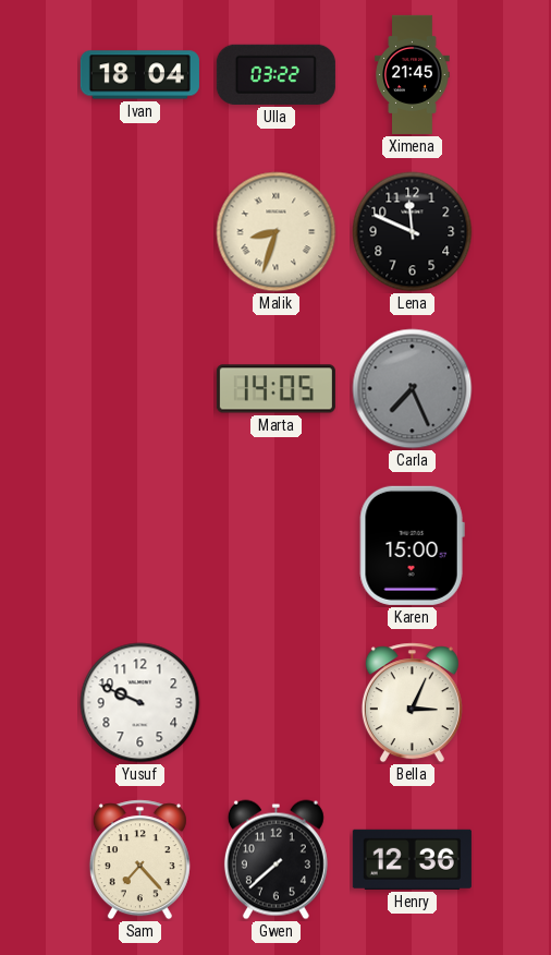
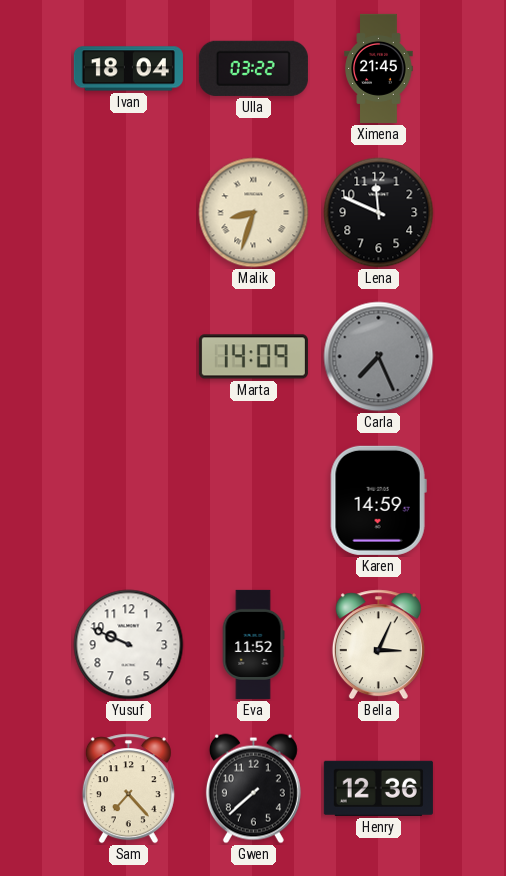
Marta: 14:05 -> 14:09 (253, 357)
Karen: 15:00 -> 14:59 (378, 500)
Eva: none -> 11:52 (253, 644)
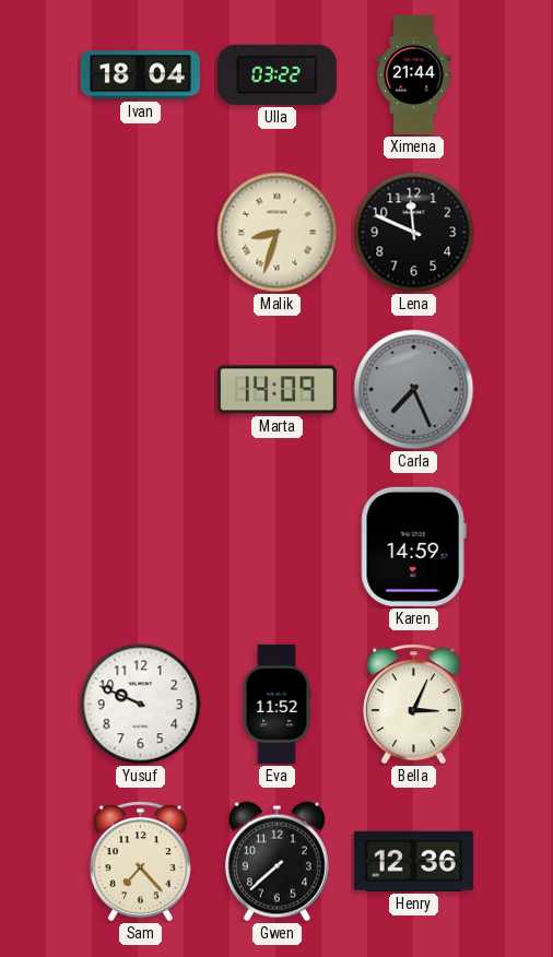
Ximena: 21:45 -> 21:44 (414, 74)
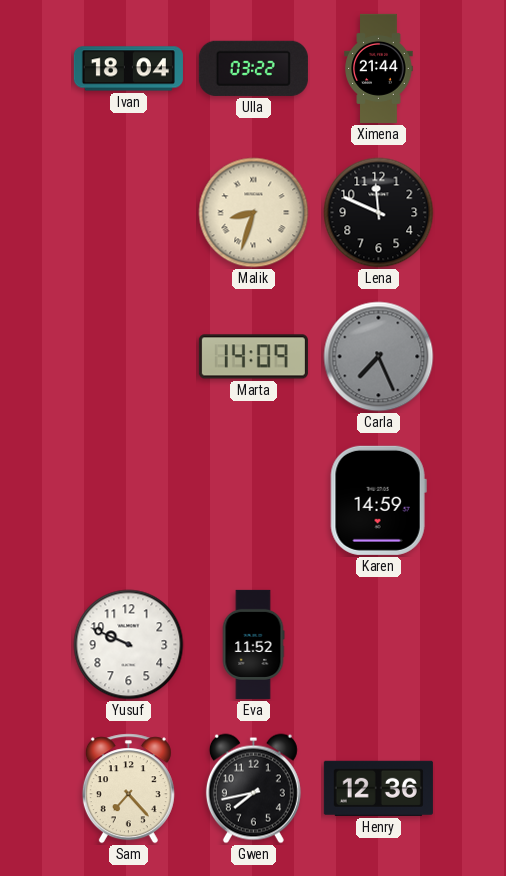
Bella: 3:04 -> none (413, 705)
Gwen: 7:38 -> 7:43 (253, 789)
